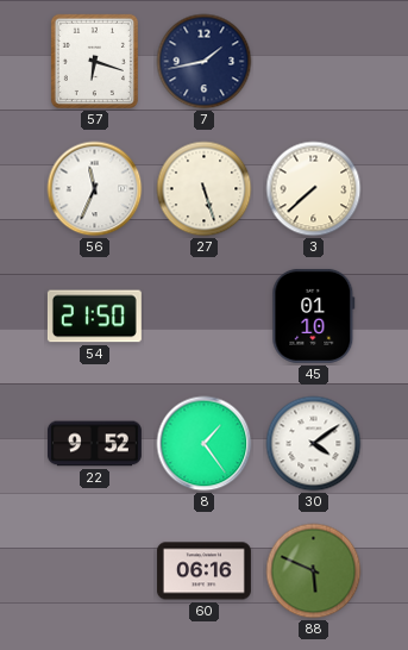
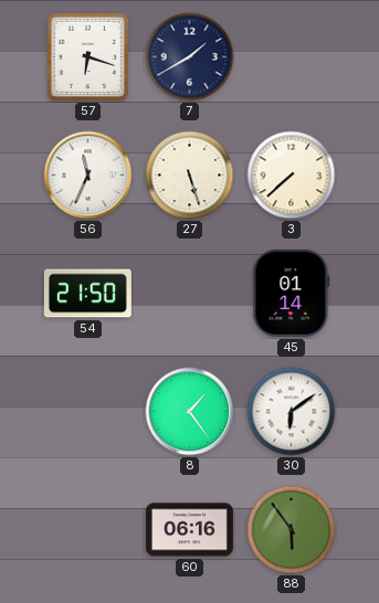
7: 1:43 -> 1:40 (190, 57)
45: 01:10 -> 01:14 (292, 293)
22: 9:52 -> none (94, 444)
30: 4:09 -> 6:09 (292, 412)
88: 5:49 -> 5:54 (292, 530)
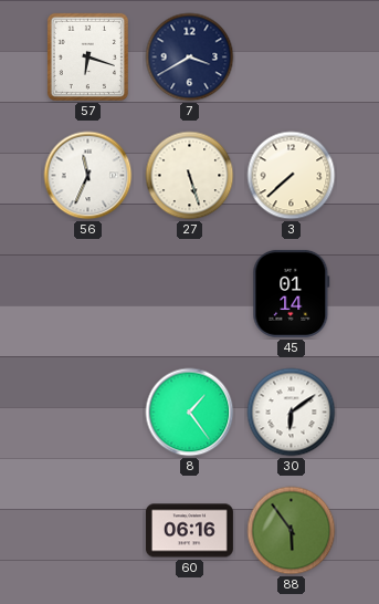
7: 1:40 -> 3:40 (190, 58)
54: 21:50 -> none (87, 294)
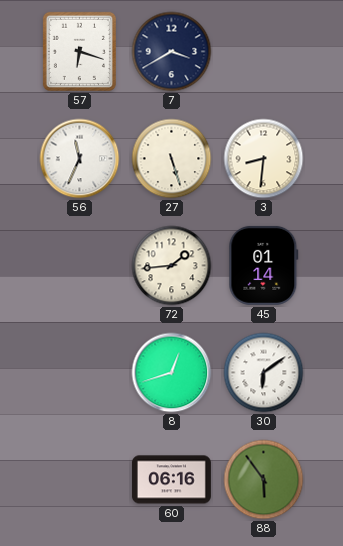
3: 7:38 -> 8:31 (264, 159)
72: none -> 1:44 (172, 266)
8: 1:24 -> 12:42 (172, 373)
